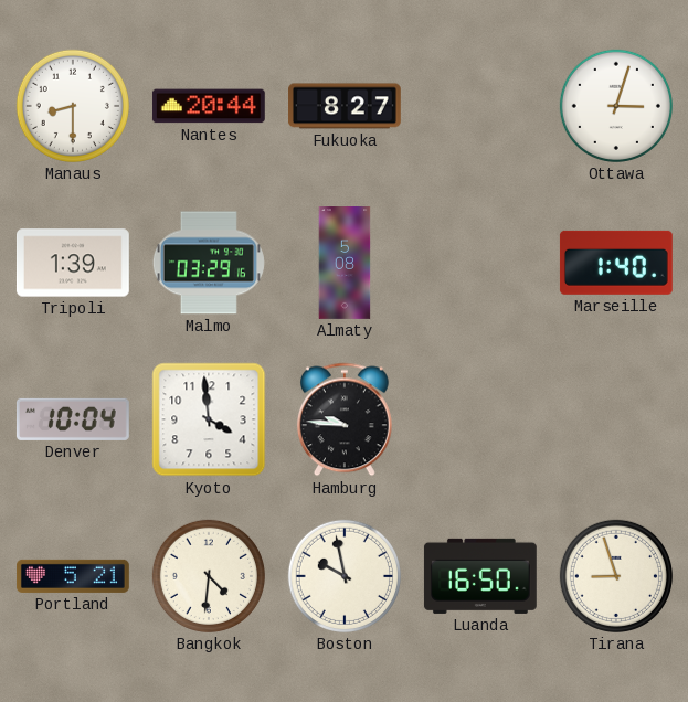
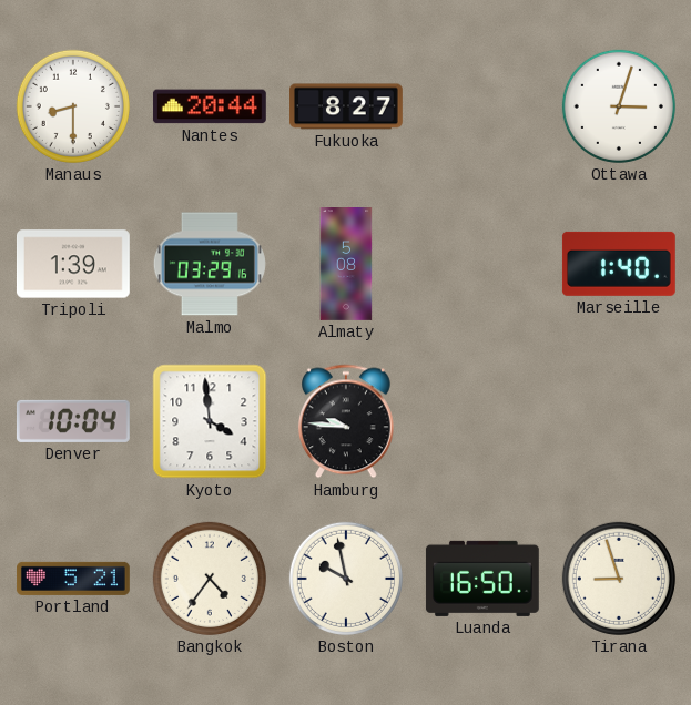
Bangkok: 4:31 -> 4:36 (210, 579)
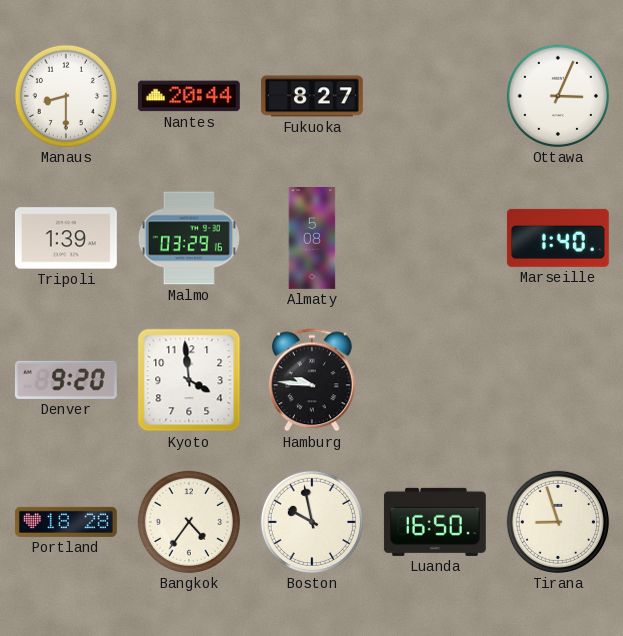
Ottawa: 3:03 -> 3:04 (558, 96)
Denver: 10:04 -> 9:20 (66, 380)
Portland: 5:21 -> 18:28 (66, 522)
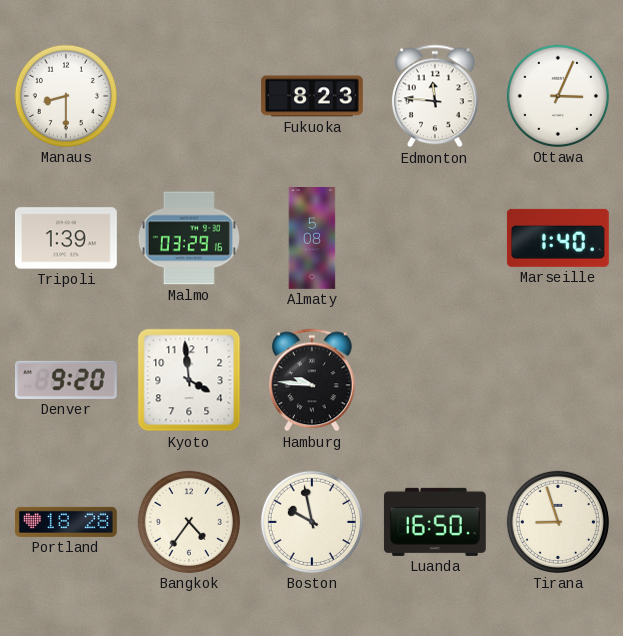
Nantes: 20:44 -> none (189, 96)
Fukuoka: 8:27 -> 8:23 (313, 96)
Edmonton: none -> 11:46 (435, 96)
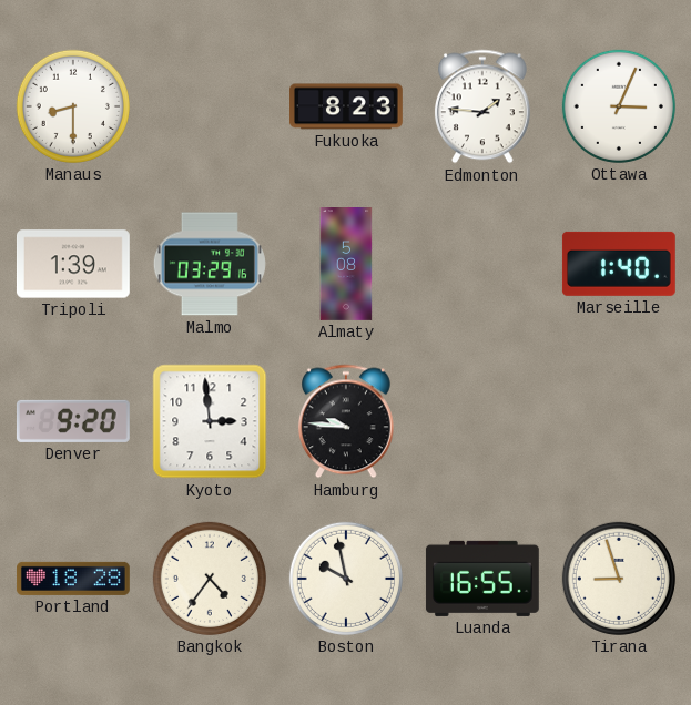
Edmonton: 11:46 -> 1:46 (482, 106)
Kyoto: 3:59 -> 2:59 (210, 421)
Luanda: 16:50 -> 16:55 (482, 579)
